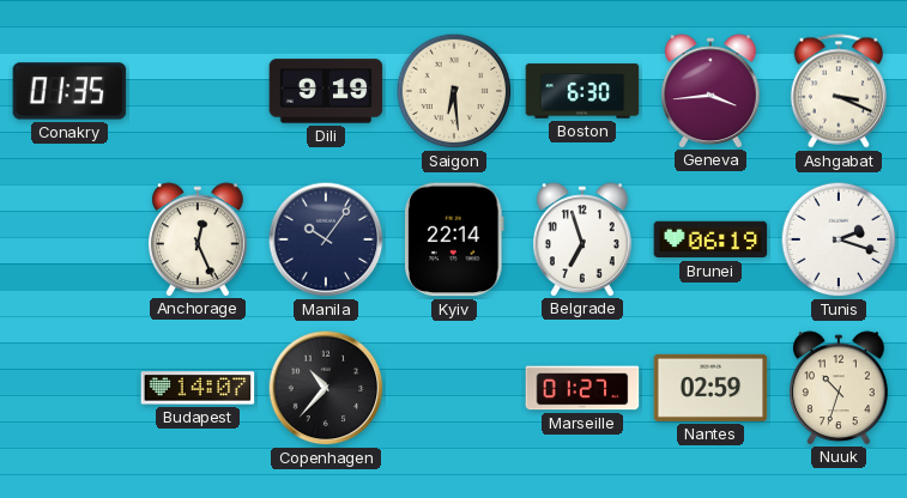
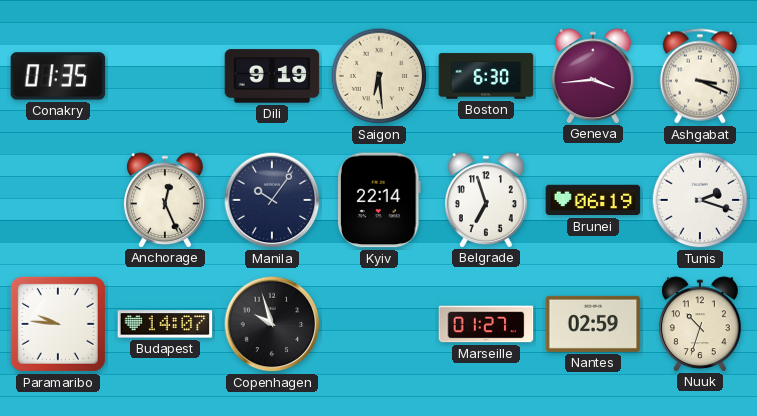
Paramaribo: none -> 9:46 (58, 324)
Copenhagen: 10:37 -> 9:57 (272, 324)
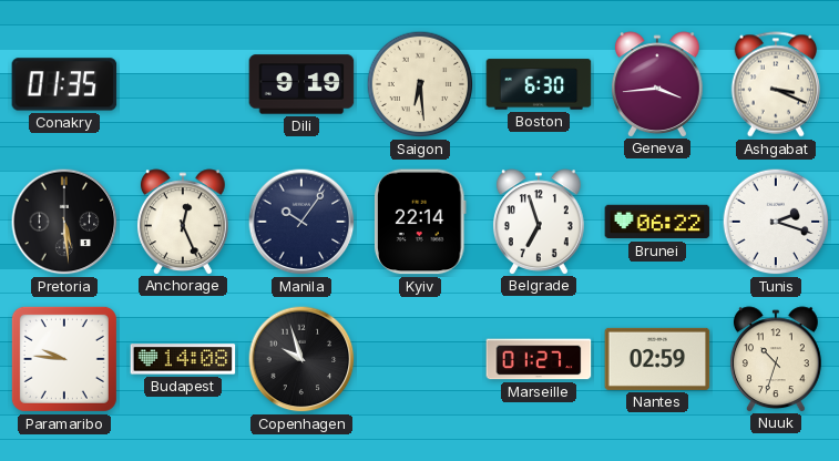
Pretoria: none -> 5:29 (64, 222)
Brunei: 06:19 -> 06:22 (657, 222)
Budapest: 14:07 -> 14:08 (183, 359)
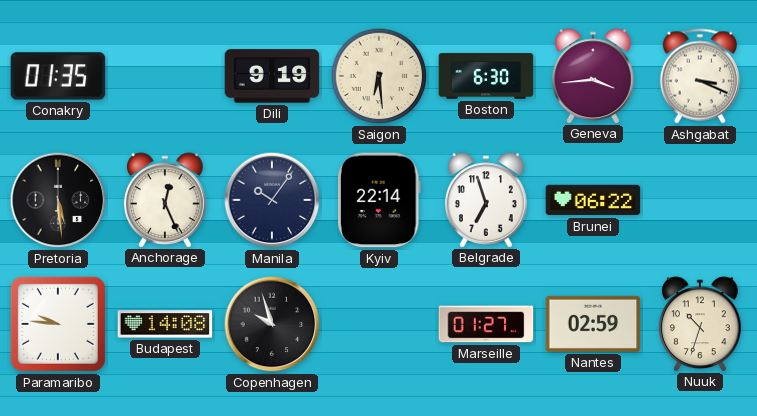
Tunis: 2:18 -> none (776, 222)
